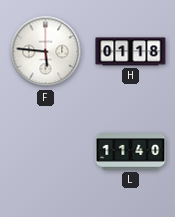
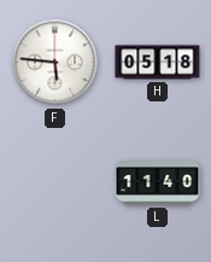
H: 01:18 -> 05:18 (158, 63)
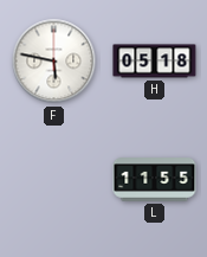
F: 5:46 -> 5:47 (54, 62)
L: 11:40 -> 11:55 (155, 180)
